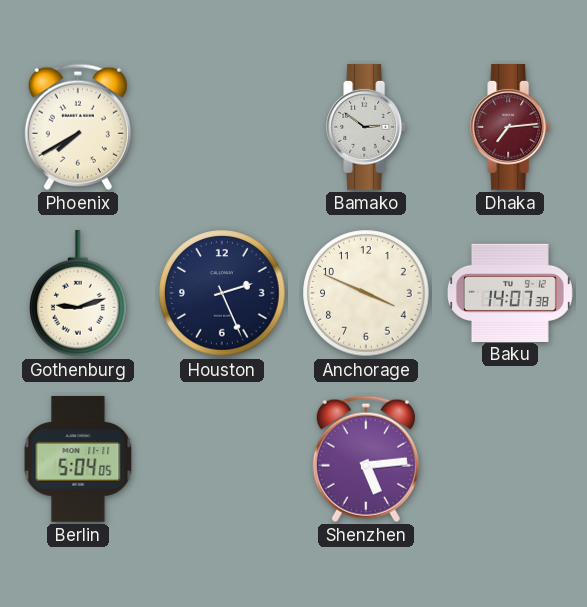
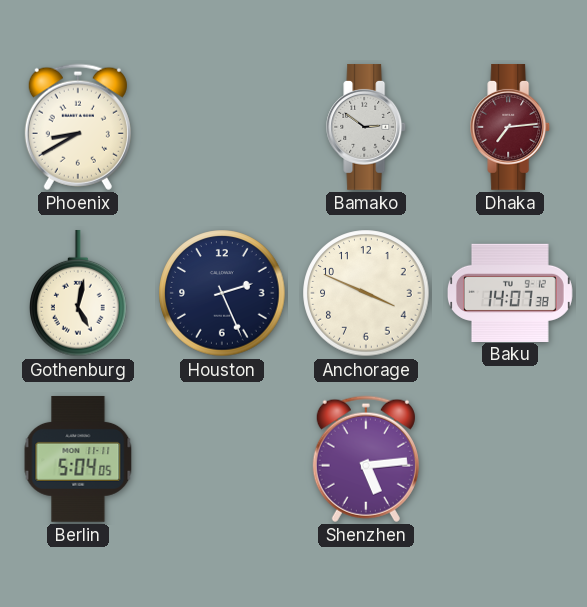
Phoenix: 7:40 -> 8:40 (78, 127)
Gothenburg: 9:12 -> 5:02 (79, 293)
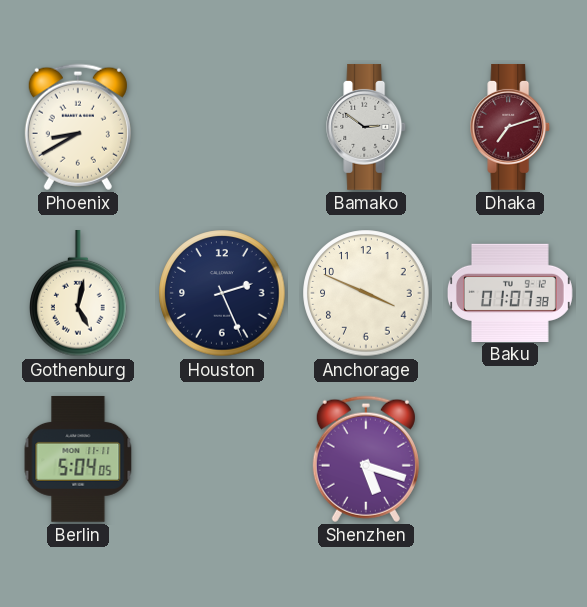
Dhaka: 7:14 -> 7:12 (511, 128)
Baku: 14:07 -> 01:07 (510, 292)
Shenzhen: 5:14 -> 5:18 (366, 459)
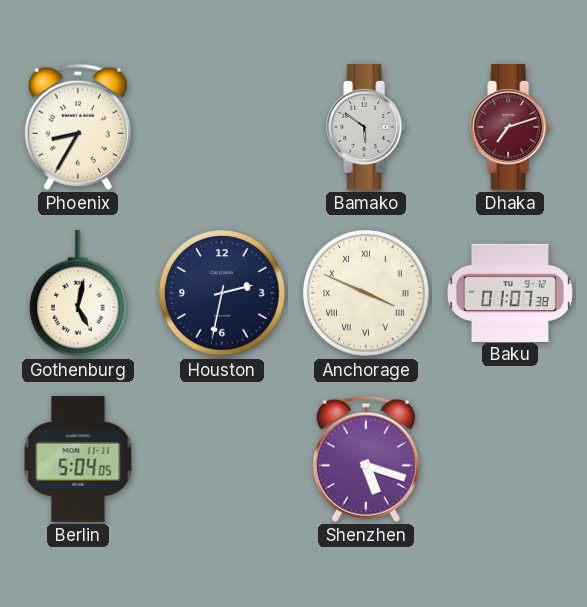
Phoenix: 8:40 -> 8:35 (78, 127)
Bamako: 2:51 -> 5:51 (367, 128)
Houston: 2:26 -> 2:32 (222, 293)
Anchorage numerals: Arabic -> Roman (366, 293)
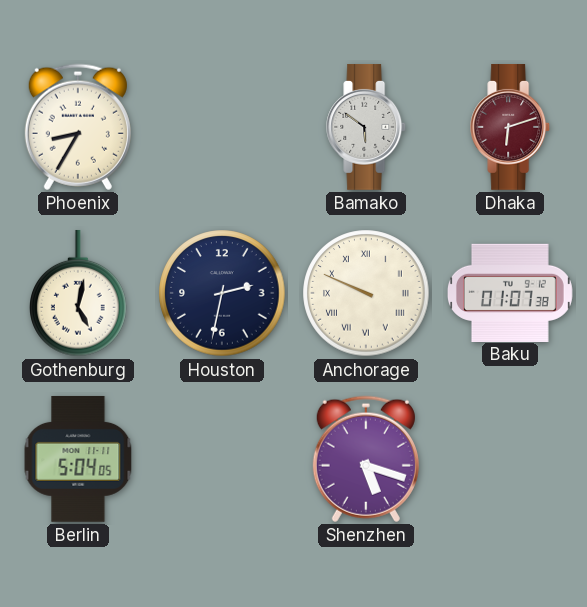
Dhaka: 7:12 -> 6:12 (511, 128)
Anchorage: 3:49 -> 9:49 (366, 293)
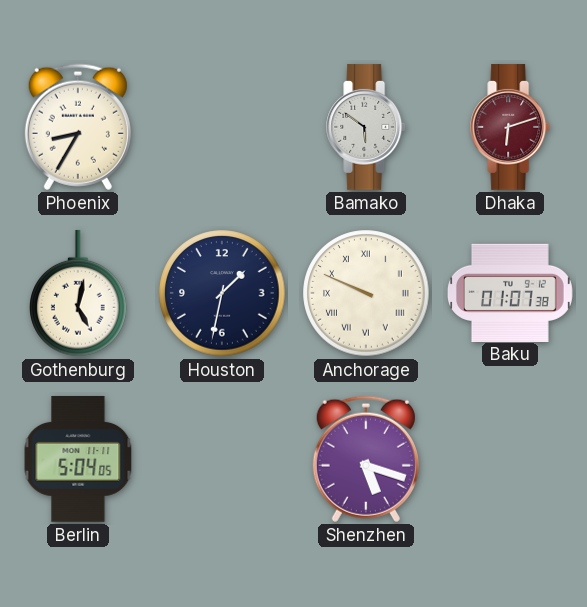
Houston: 2:32 -> 1:32 (222, 293)
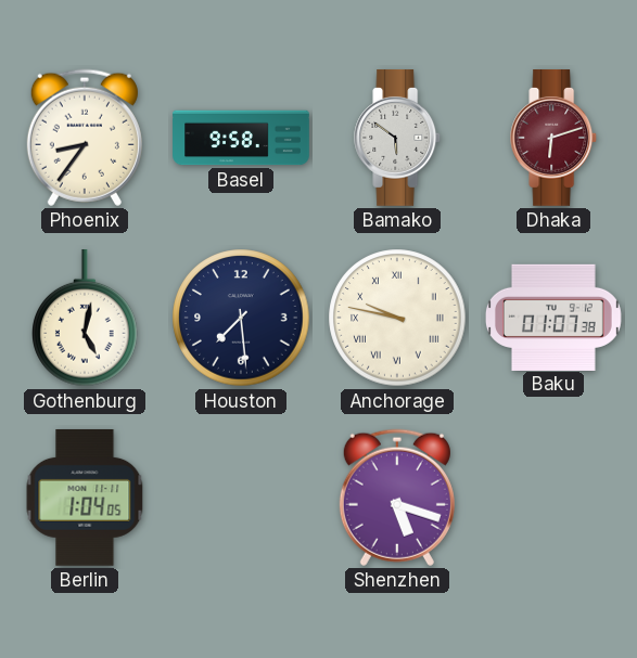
Phoenix: 8:35 -> 8:36 (85, 138)
Basel: none -> 9:58 (241, 138)
Houston: 1:32 -> 7:29 (241, 318)
Anchorage: 9:49 -> 9:47 (397, 318)
Berlin: 5:04 -> 1:04 (85, 498)
